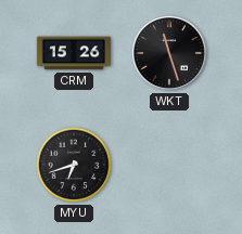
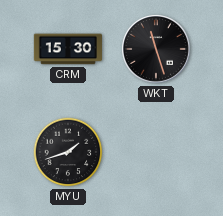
CRM: 15:26 -> 15:30 (67, 49)
MYU: 6:42 -> 1:42 (68, 152)
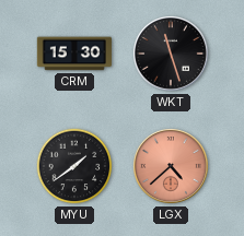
MYU: 1:42 -> 1:39 (74, 166)
LGX: none -> 4:38 (171, 166)
